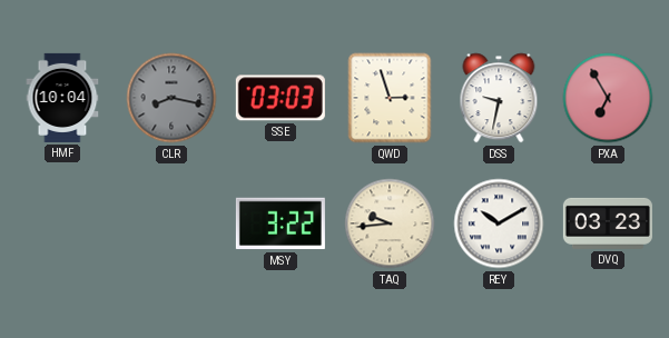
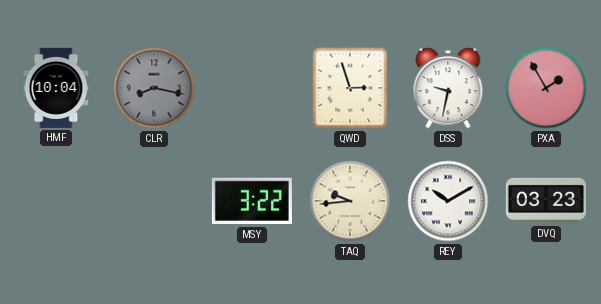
SSE: 03:03 -> none (281, 98)
PXA: 6:55 -> 1:55 (546, 88)
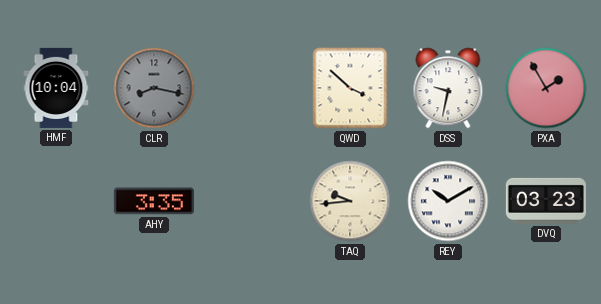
QWD: 2:57 -> 3:52 (350, 88)
AHY: none -> 3:35 (154, 201)
MSY: 3:22 -> none (252, 201)
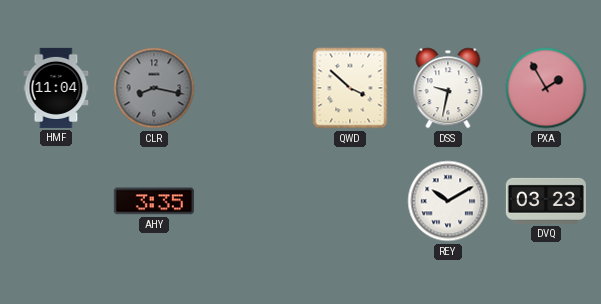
HMF: 10:04 -> 11:04 (56, 88)
TAQ: 9:44 -> none (350, 201)
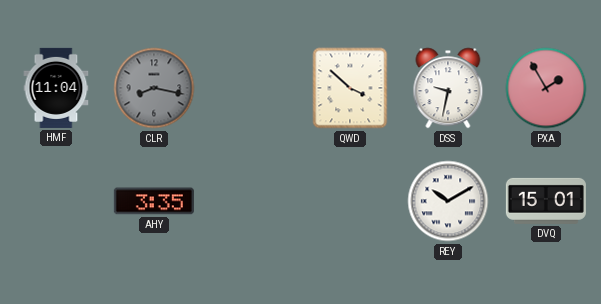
DVQ: 03:23 -> 15:01 (546, 201)
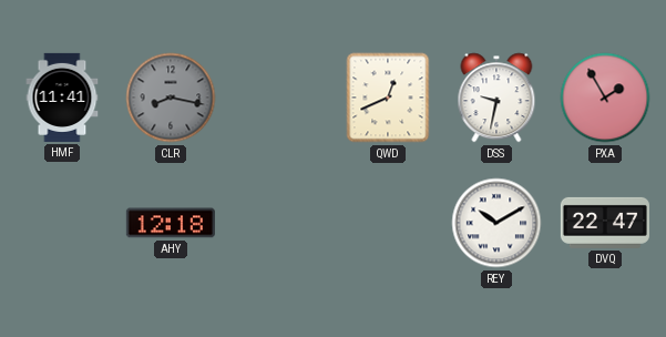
HMF: 11:04 -> 11:41 (62, 98)
QWD: 3:52 -> 12:41 (388, 98)
AHY: 3:35 -> 12:18 (171, 223)
DVQ: 15:01 -> 22:47 (605, 223)
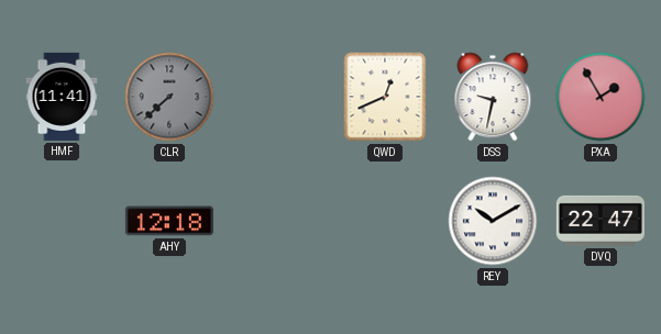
CLR: 8:17 -> 7:38 (169, 97)
